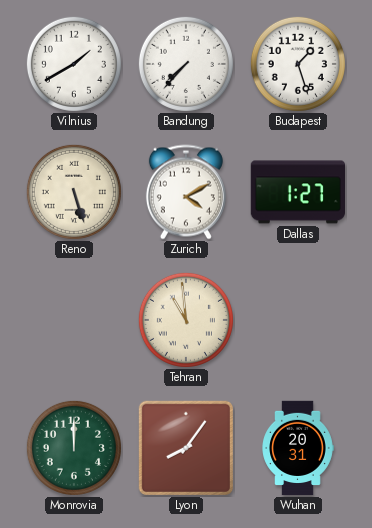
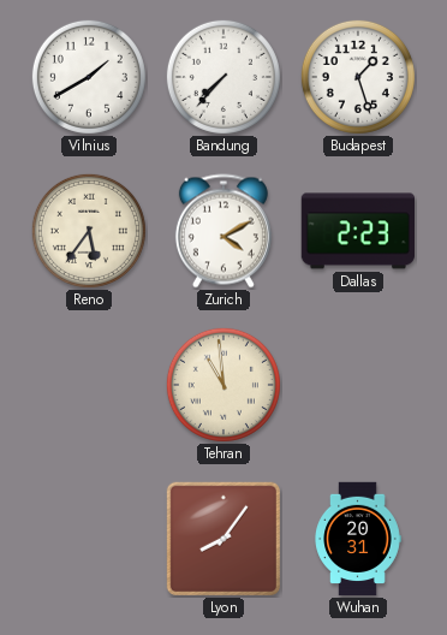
Reno: 5:27 -> 5:36 (89, 231)
Dallas: 1:27 -> 2:23 (357, 231)
Monrovia: 12:00 -> none (74, 448)
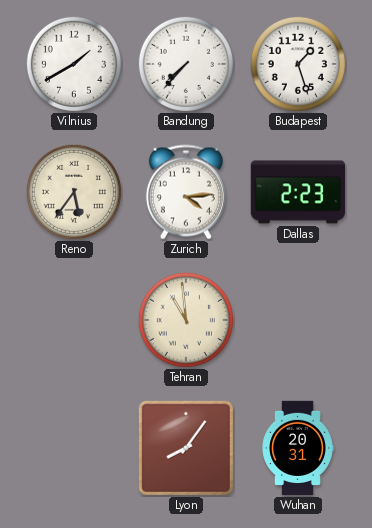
Zurich: 4:10 -> 4:14 (186, 192)
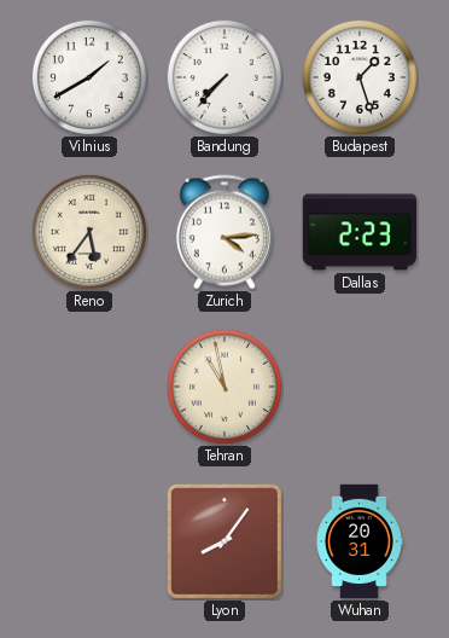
Tehran: 10:59 -> 10:58 (224, 387)
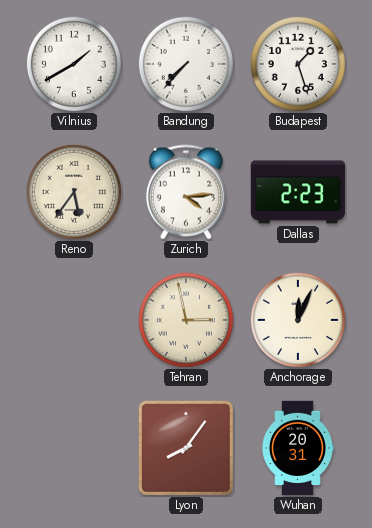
Tehran: 10:58 -> 2:58 (186, 320)
Anchorage: none -> 12:04 (298, 320)
